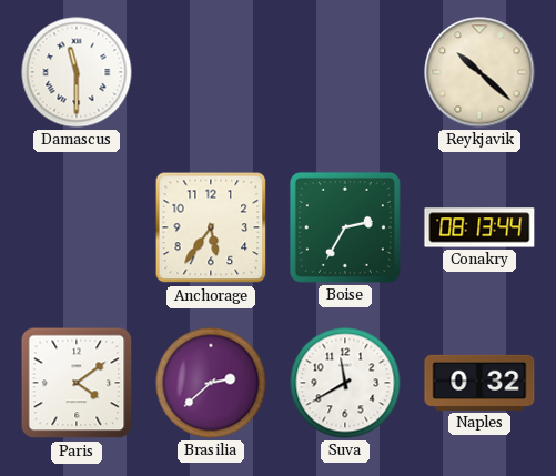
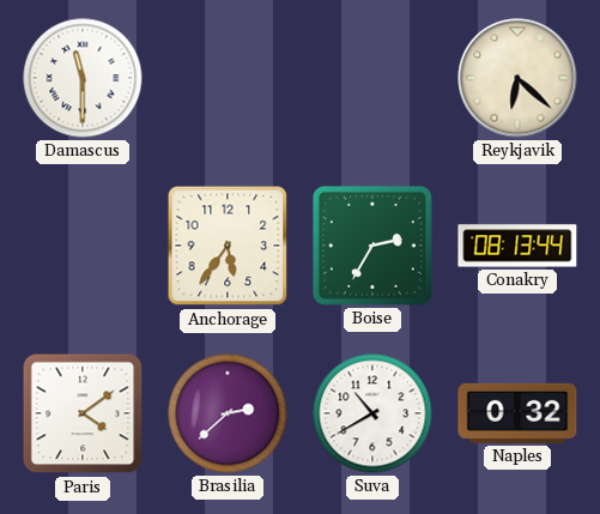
Reykjavik: 10:22 -> 6:22 (517, 78)
Suva: 11:40 -> 10:40 (372, 413)
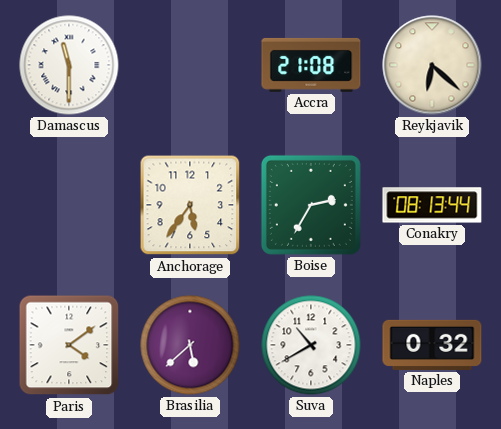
Accra: none -> 21:08 (311, 65)
Brasilia: 2:38 -> 5:38 (190, 345)
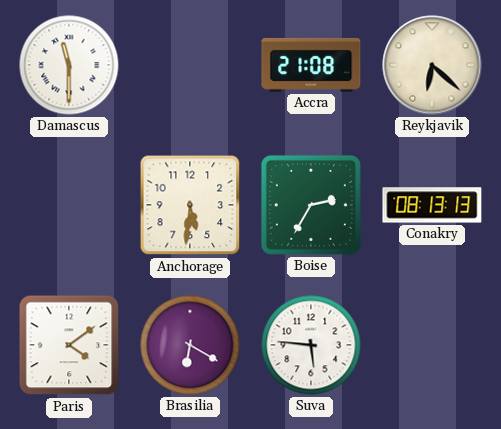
Anchorage: 5:36 -> 5:31 (190, 205)
Conakry: 08:13:44 -> 08:13:13 (432, 205)
Brasilia: 5:38 -> 6:20 (190, 345)
Suva: 10:40 -> 5:46 (311, 345)
Naples: 0:32 -> none (432, 345)
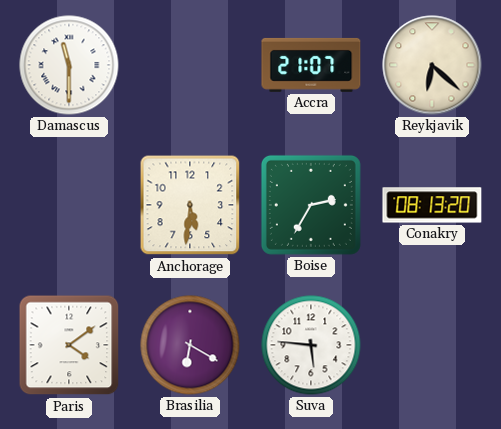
Accra: 21:08 -> 21:07 (311, 65)
Conakry: 08:13:13 -> 08:13:20 (432, 205)
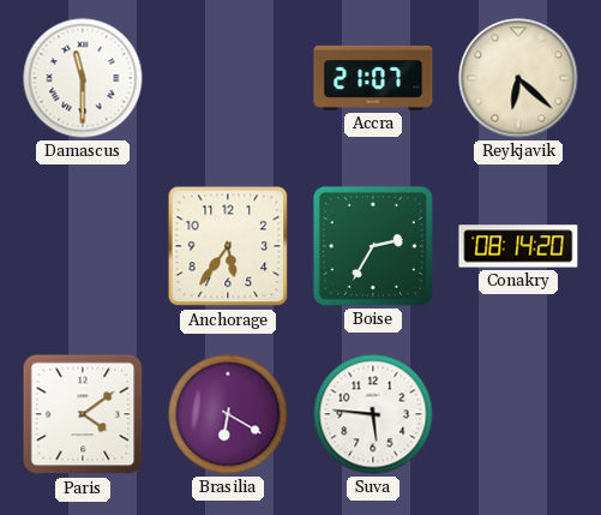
Anchorage: 5:31 -> 5:36 (228, 246)
Conakry: 08:13 -> 08:14 (518, 246)
